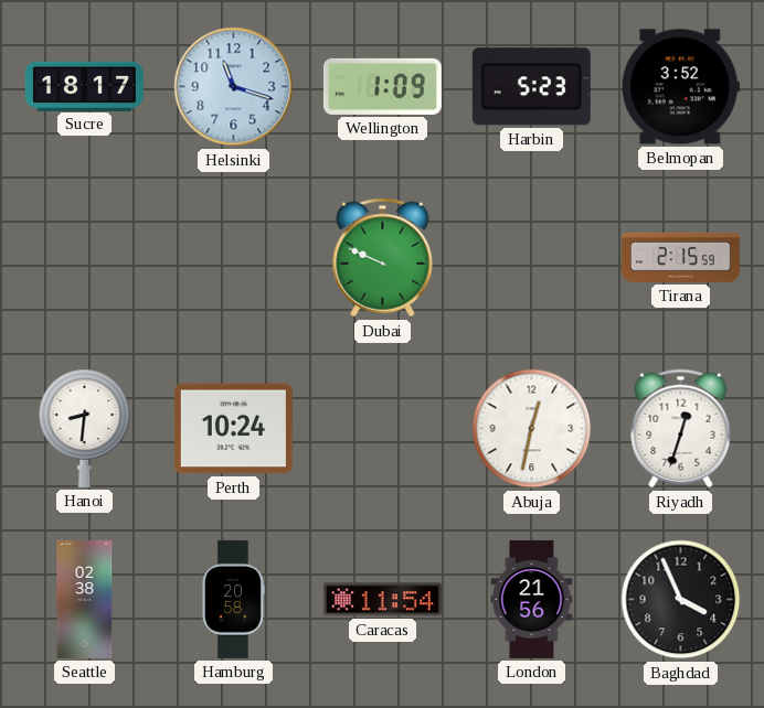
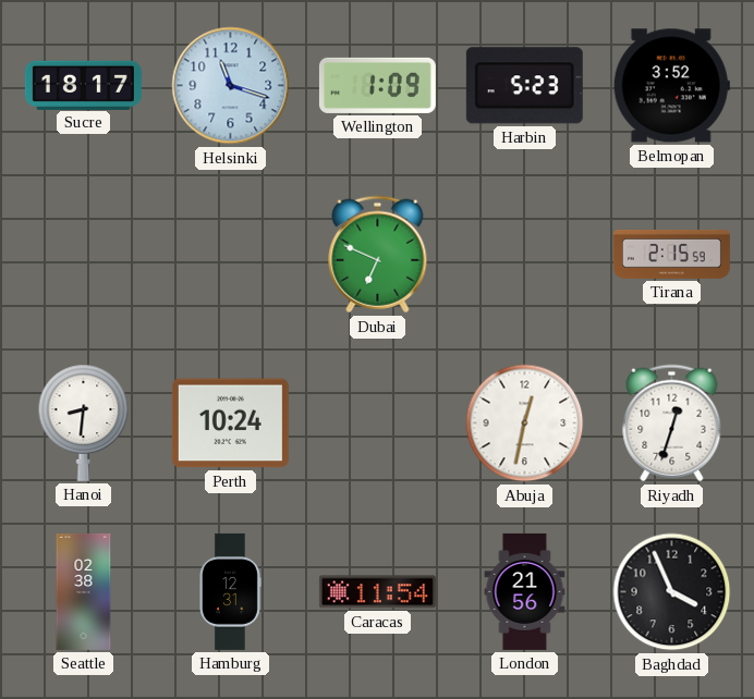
Dubai: 9:49 -> 6:49 (378, 255)
Hamburg: 20:58 -> 12:31 (231, 591)
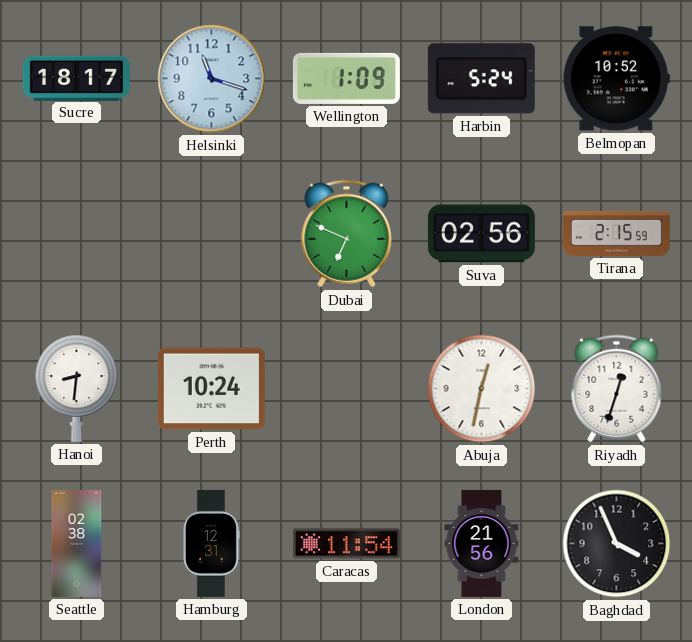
Harbin: 5:23 -> 5:24 (481, 79)
Belmopan: 3:52 -> 10:52 (616, 79)
Suva: none -> 02:56 (481, 234)
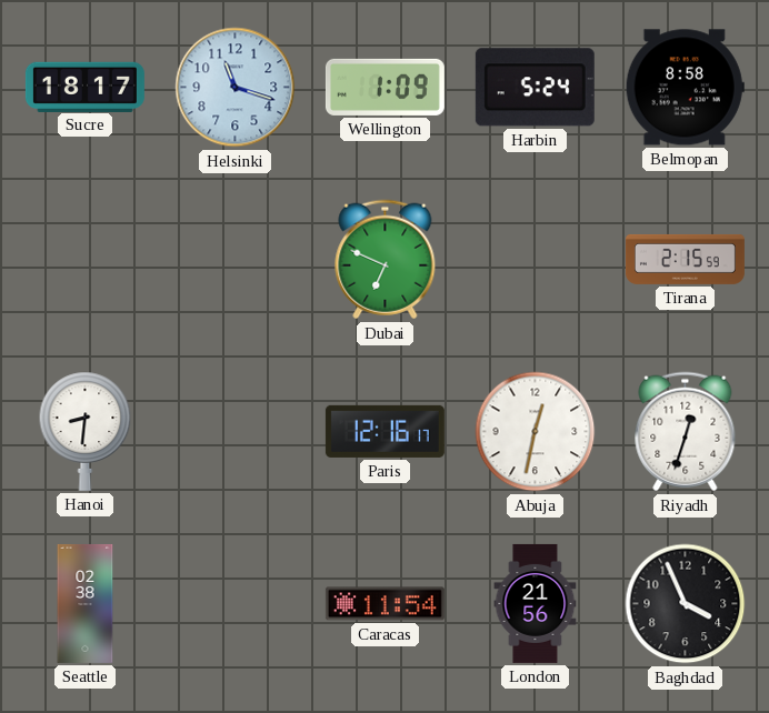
Belmopan: 10:52 -> 8:58 (685, 88)
Suva: 02:56 -> none (481, 234)
Perth: 10:24 -> none (211, 389)
Paris: none -> 12:16 (384, 431)
Hamburg: 12:31 -> none (212, 543)
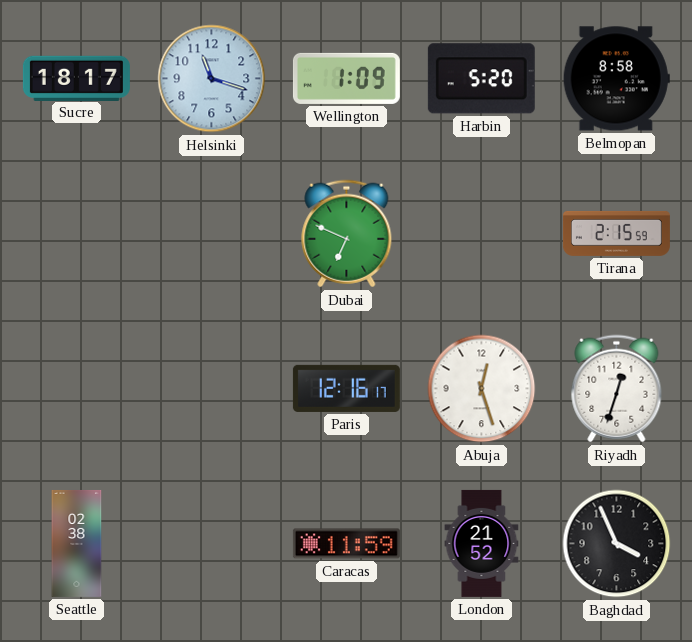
Harbin: 5:24 -> 5:20 (481, 79)
Hanoi: 8:31 -> none (86, 431)
Abuja: 12:32 -> 12:27 (482, 389)
Caracas: 11:54 -> 11:59 (346, 544)
London: 21:56 -> 21:52 (482, 543)
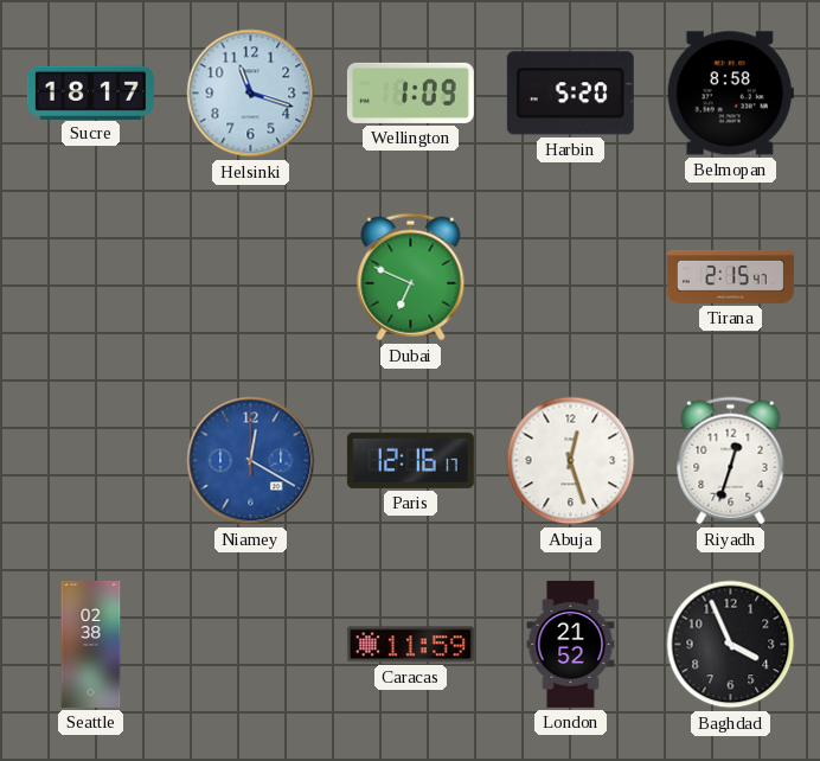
Tirana: 2:15:59 -> 2:15:47 (730, 276)
Niamey: none -> 12:20 (251, 461)
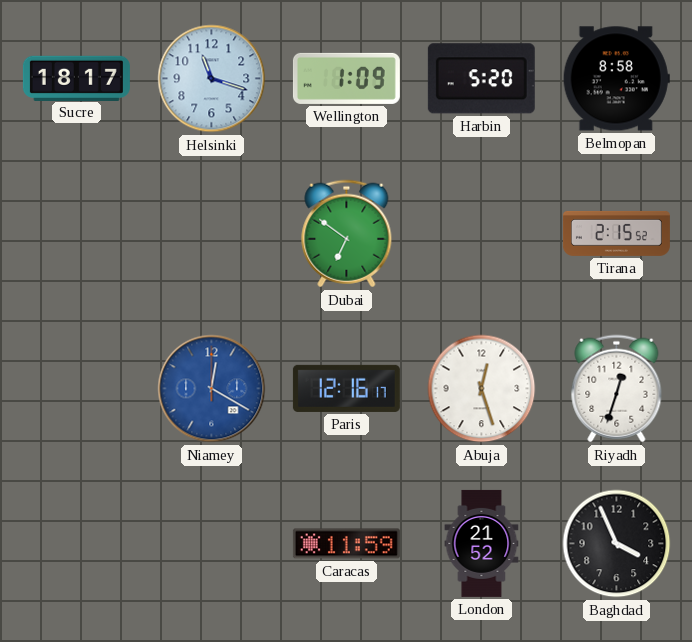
Dubai: 6:49 -> 6:51 (347, 234)
Tirana: 2:15:47 -> 2:15:52 (616, 233)
Seattle: 02:38 -> none (91, 644)
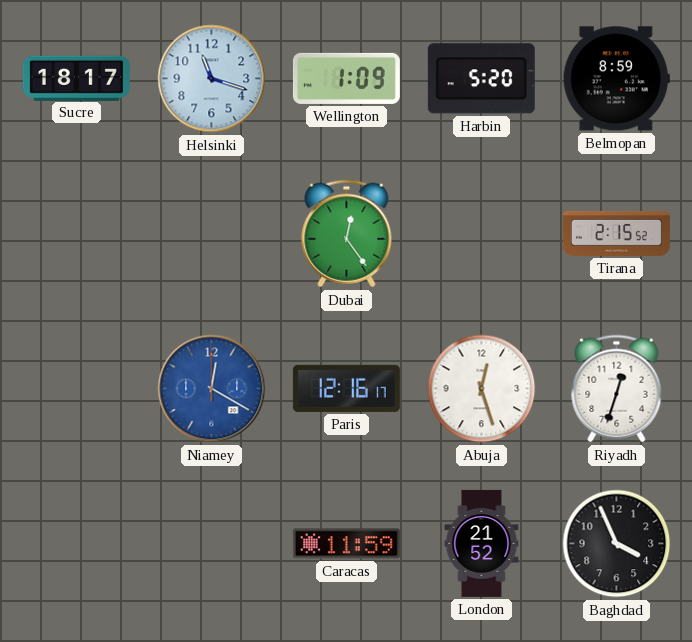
Belmopan: 8:58 -> 8:59 (616, 79)
Dubai: 6:51 -> 12:24 (347, 234)
